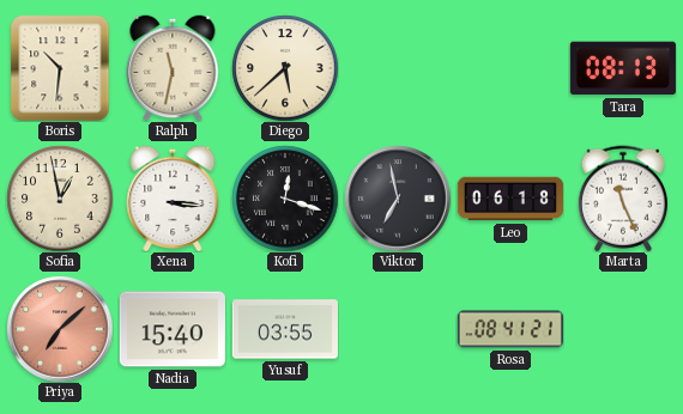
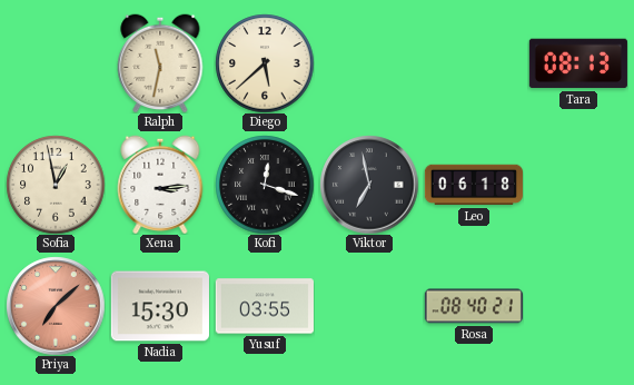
Boris: 10:31 -> none (60, 68)
Xena: 3:16 -> 3:14 (160, 185)
Marta: 11:26 -> none (623, 199)
Nadia: 15:40 -> 15:30 (160, 306)
Rosa: 08:41 -> 08:40 (474, 306)
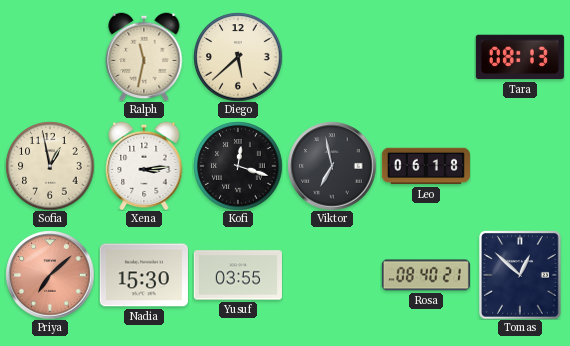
Tomas: none -> 12:52 (521, 275)
